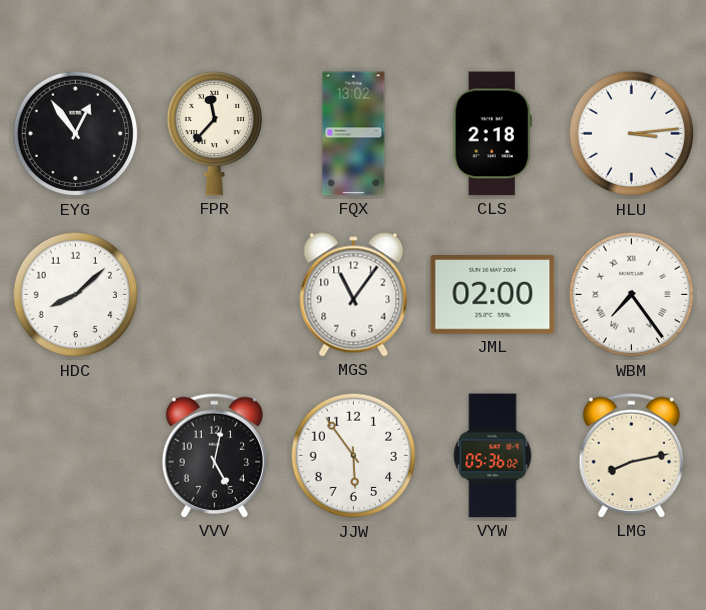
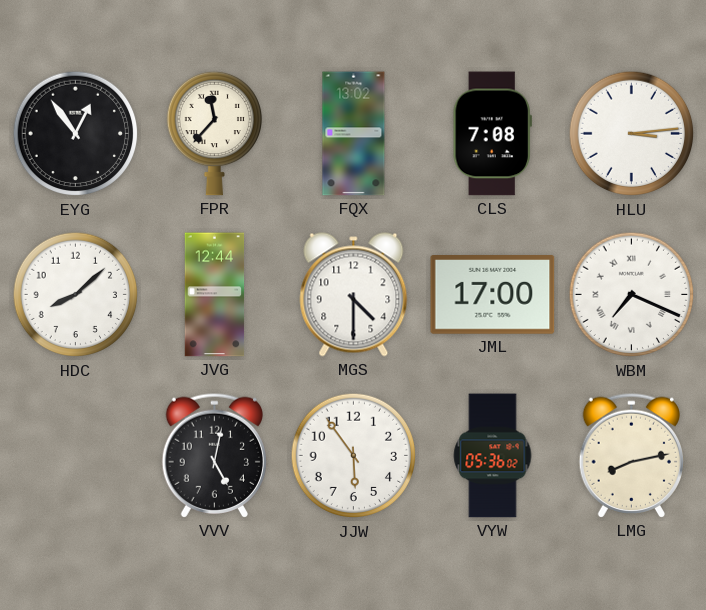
CLS: 2:18 -> 7:08 (492, 134)
JVG: none -> 12:44 (215, 295)
MGS: 11:06 -> 4:30 (354, 295)
JML: 02:00 -> 17:00 (493, 295)
WBM: 7:24 -> 7:19 (632, 295)
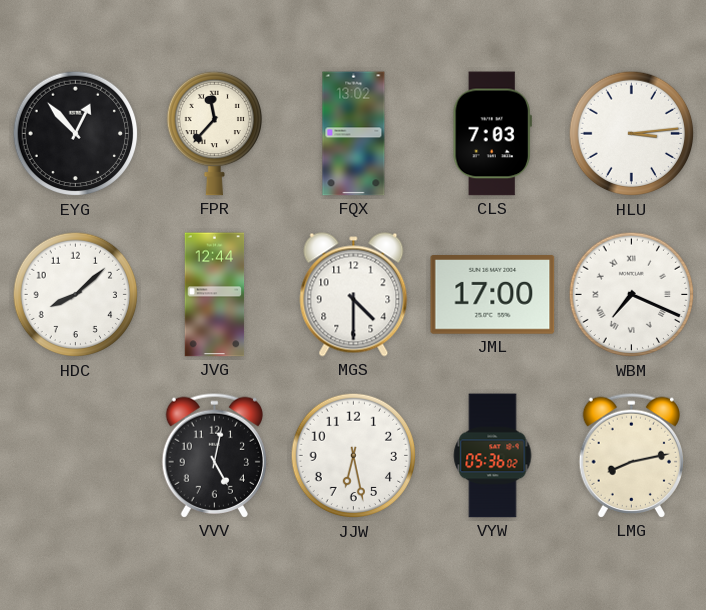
EYG: 12:54 -> 12:53 (76, 134)
CLS: 7:08 -> 7:03 (492, 134)
JJW: 5:54 -> 6:28 (354, 456)
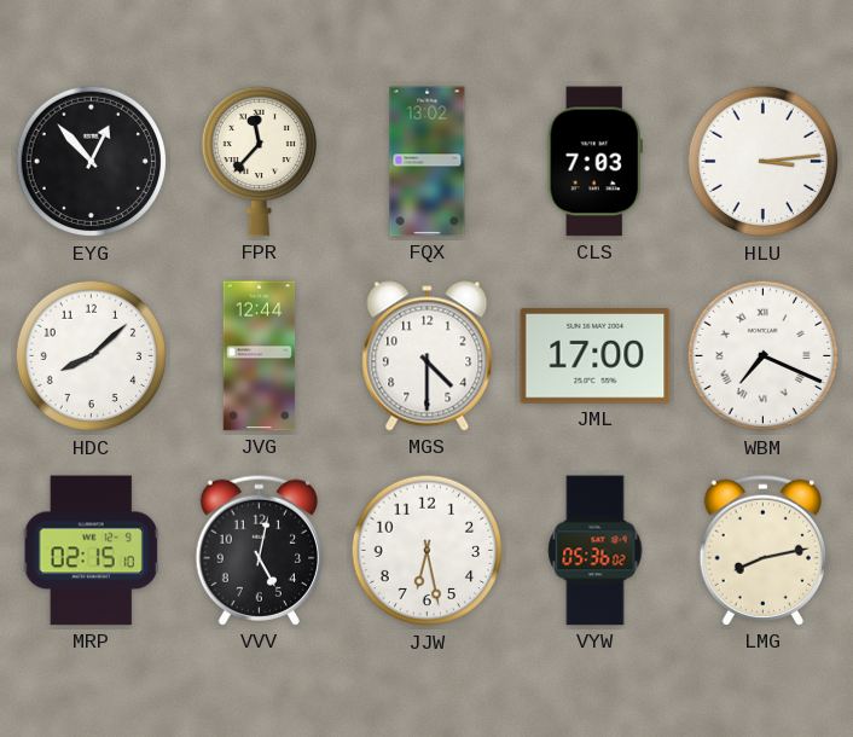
MRP: none -> 02:15 (91, 551)
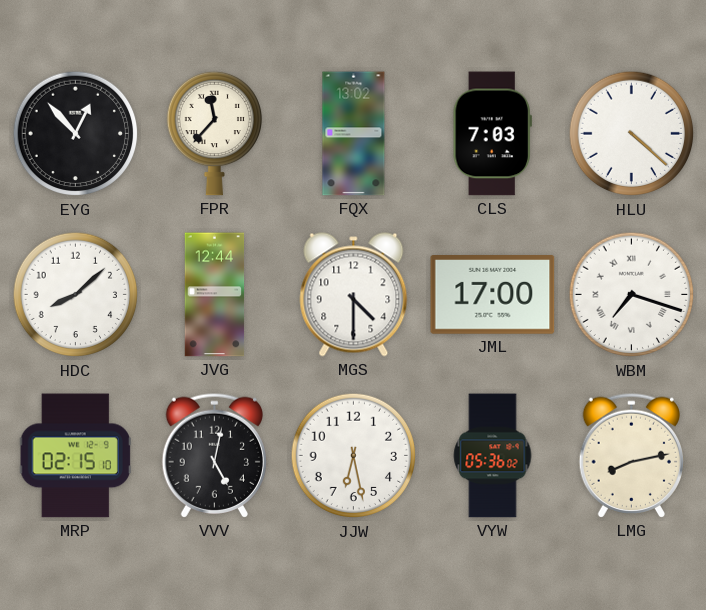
HLU: 3:14 -> 4:22 (632, 134)
WBM: 7:19 -> 7:18 (632, 295)
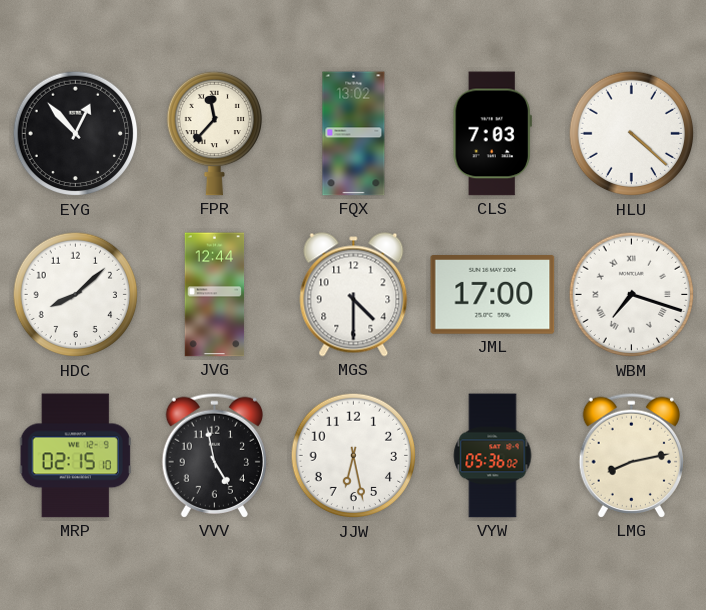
VVV: 5:02 -> 4:58 (214, 455)
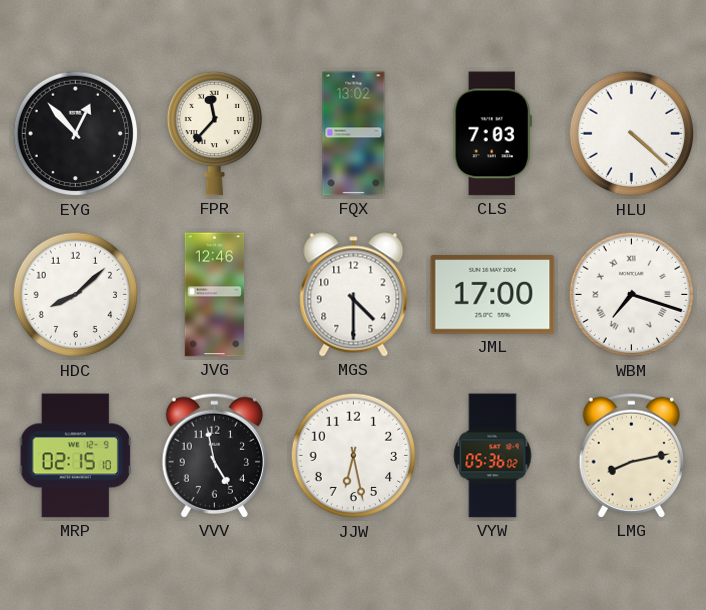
JVG: 12:44 -> 12:46 (215, 295)
